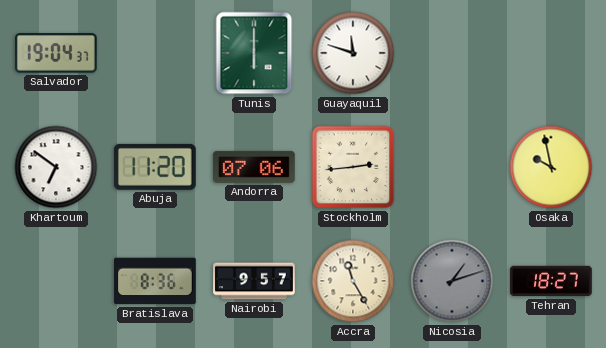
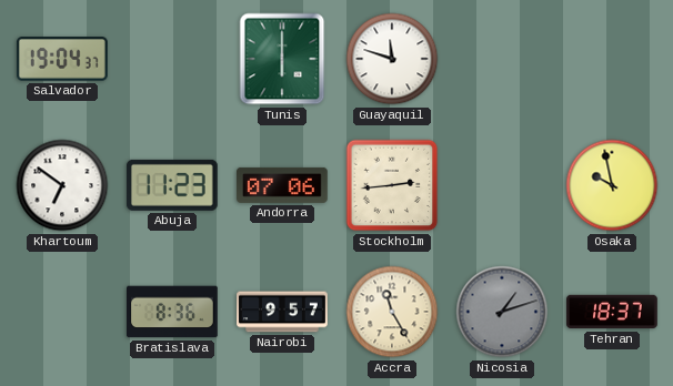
Abuja: 11:20 -> 11:23 (172, 185)
Tehran: 18:27 -> 18:37 (612, 312)
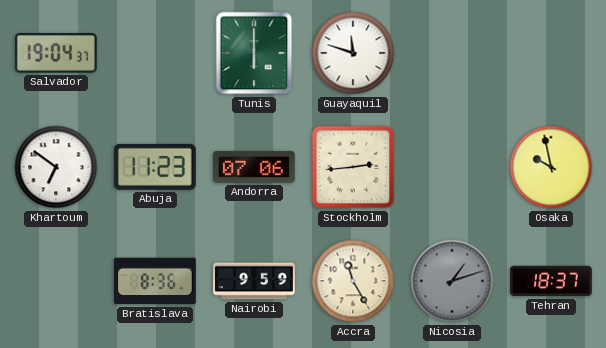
Nairobi: 9:57 -> 9:59 (254, 281)
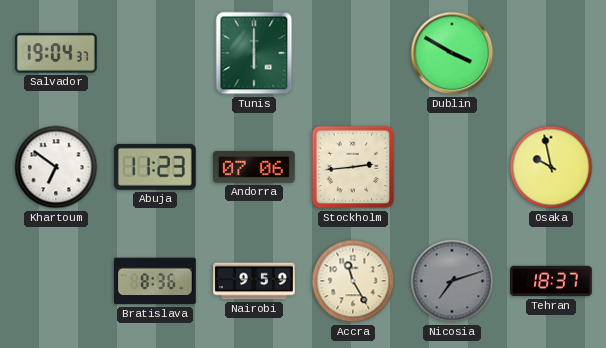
Guayaquil: 11:48 -> none (353, 53)
Dublin: none -> 3:50 (452, 53)
Nicosia: 1:12 -> 7:12 (452, 281)
